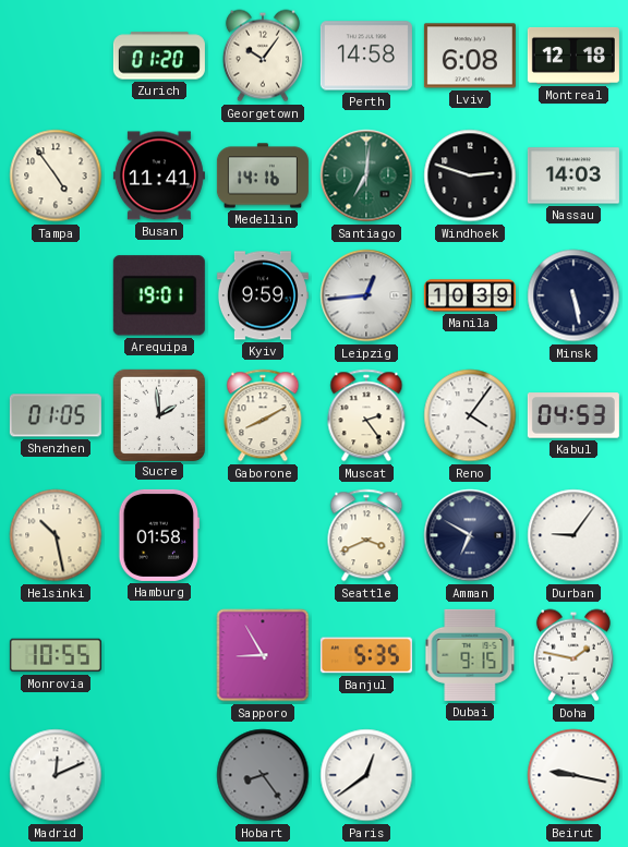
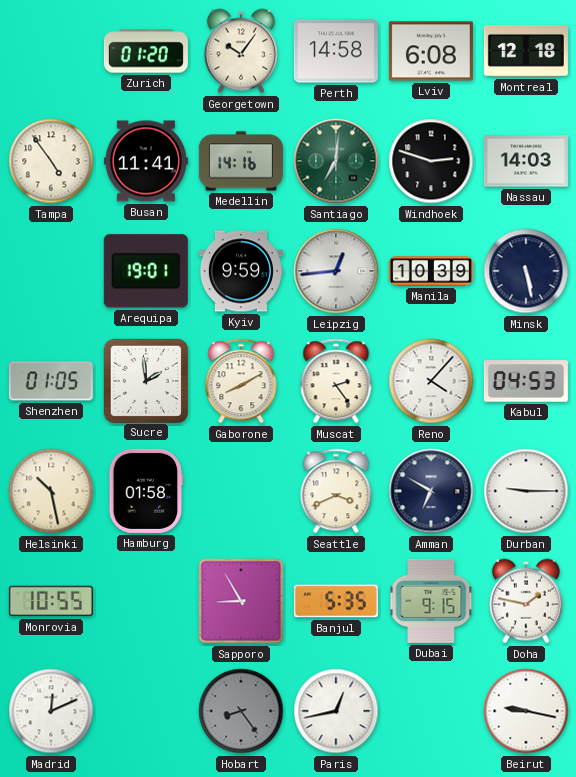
Reno: 4:06 -> 4:07 (431, 381)
Durban: 9:06 -> 9:15 (526, 491)
Paris: 12:39 -> 12:43 (336, 711)
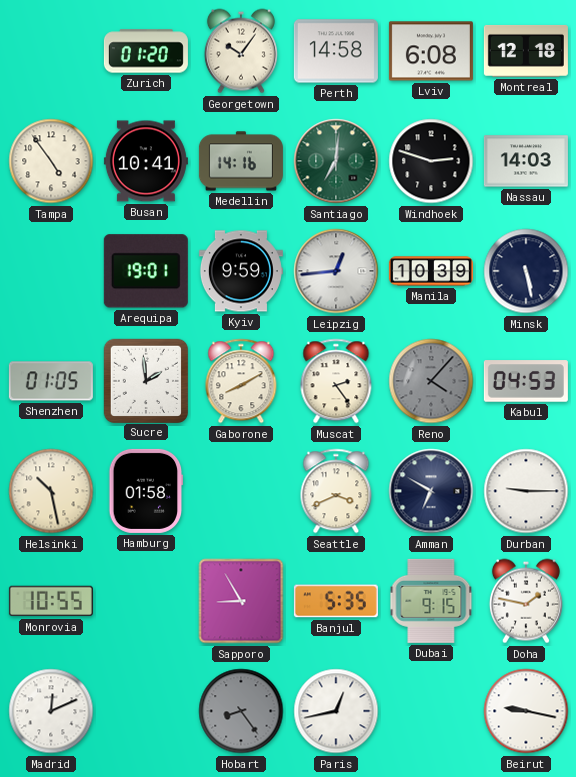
Busan: 11:41 -> 10:41 (146, 161)
Reno dial: white -> grey (431, 381)
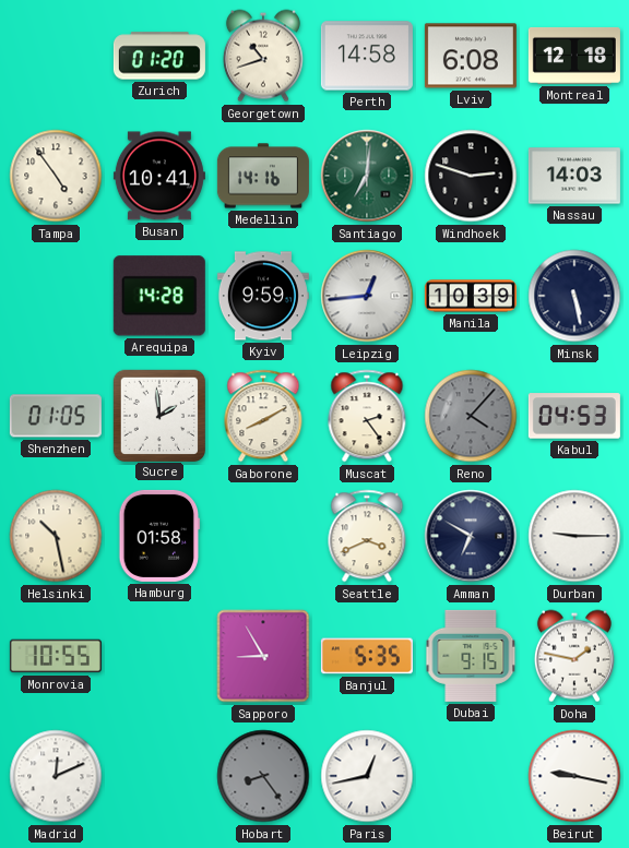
Georgetown: 10:06 -> 10:42 (263, 56)
Arequipa: 19:01 -> 14:28 (159, 296)
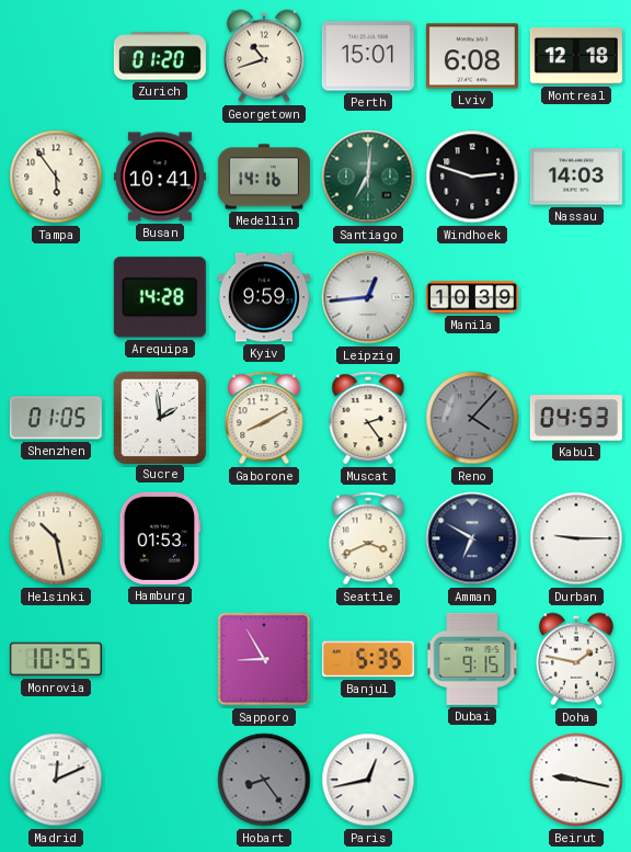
Perth: 14:58 -> 15:01 (368, 56)
Tampa: 4:54 -> 5:54 (56, 177)
Minsk: 5:28 -> none (574, 296)
Hamburg: 01:58 -> 01:53 (160, 538)
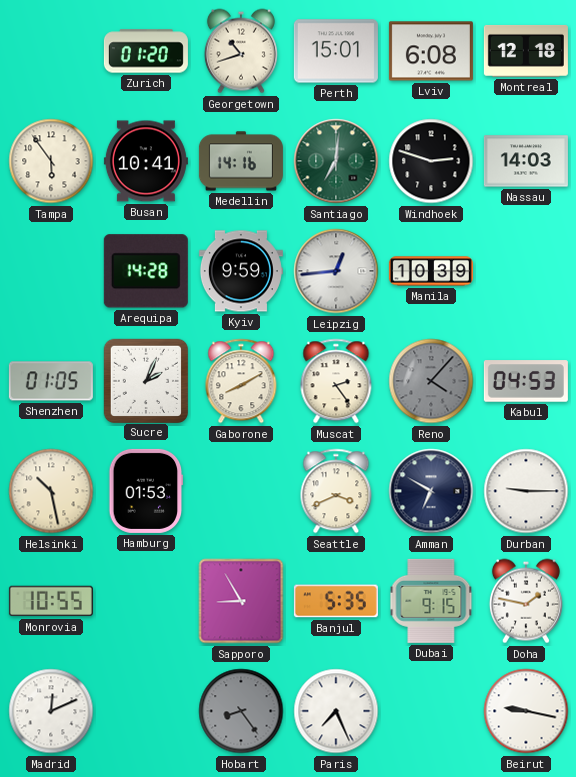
Sucre: 1:59 -> 2:04 (145, 380)
Paris: 12:43 -> 7:26 (336, 711)
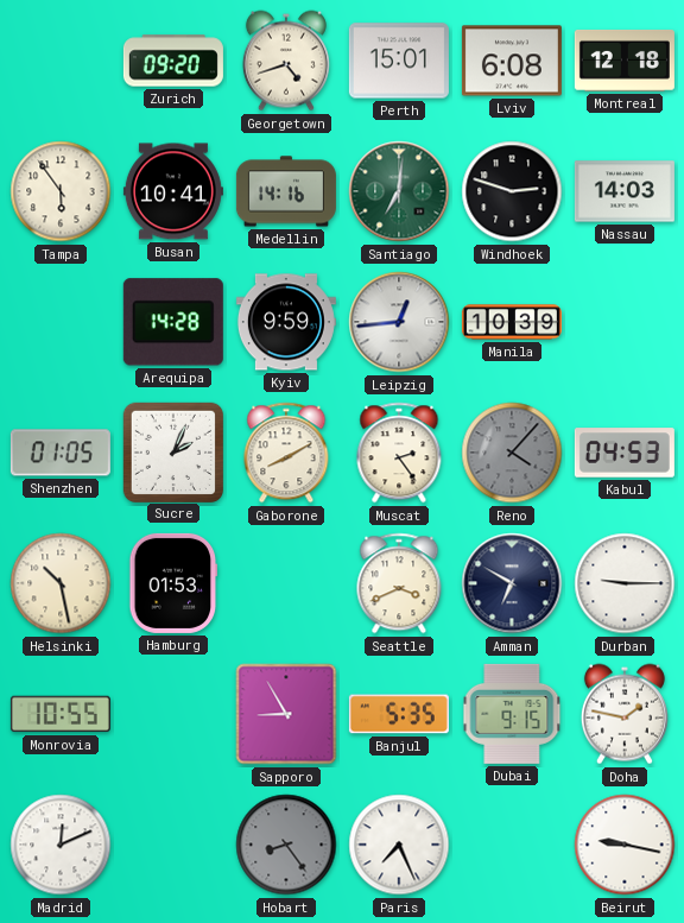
Zurich: 01:20 -> 09:20 (173, 61)
Georgetown: 10:42 -> 4:42 (286, 61)
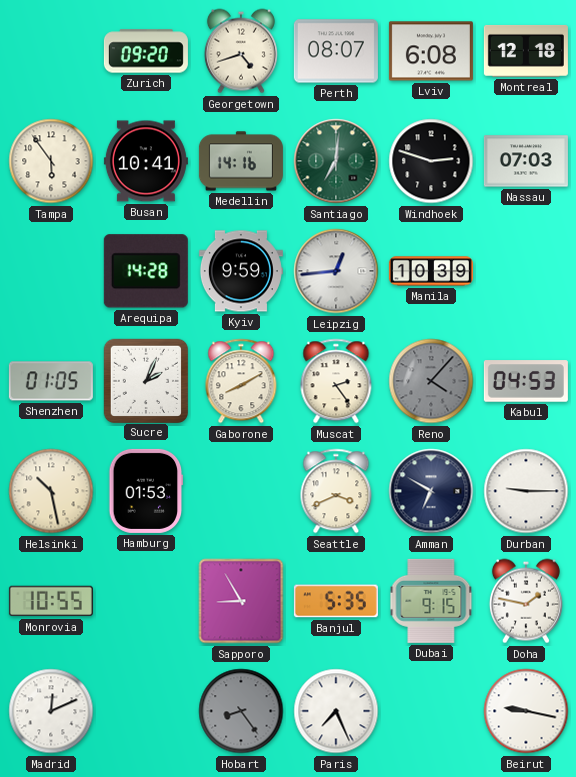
Perth: 15:01 -> 08:07 (336, 51)
Nassau: 14:03 -> 07:03 (526, 161)
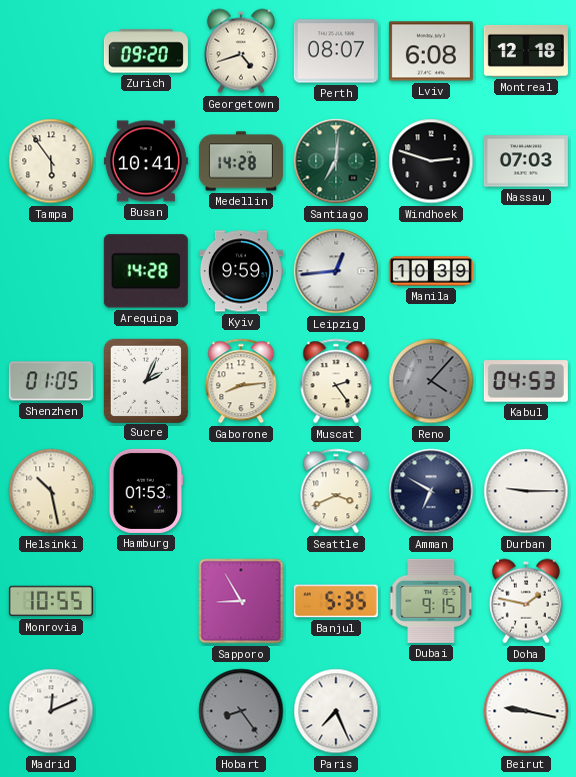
Medellin: 14:16 -> 14:28 (241, 161)
Gaborone: 8:10 -> 8:14 (241, 381)
